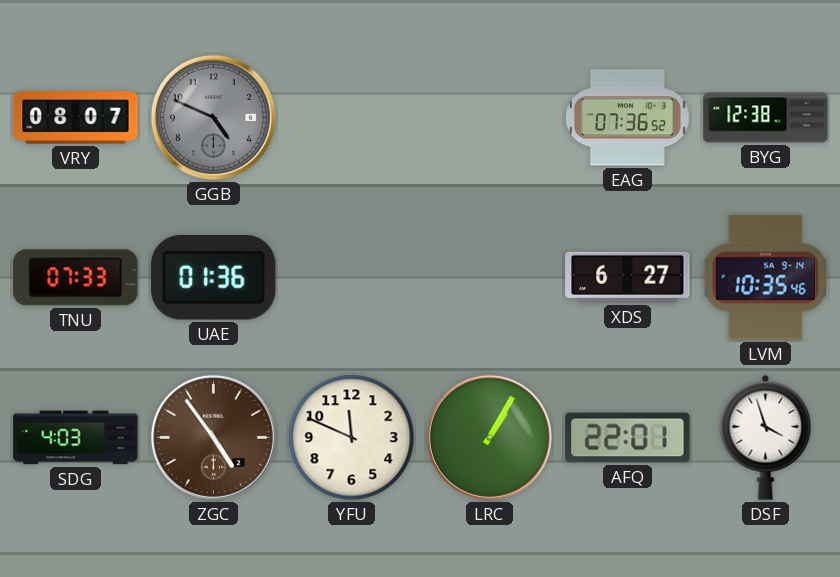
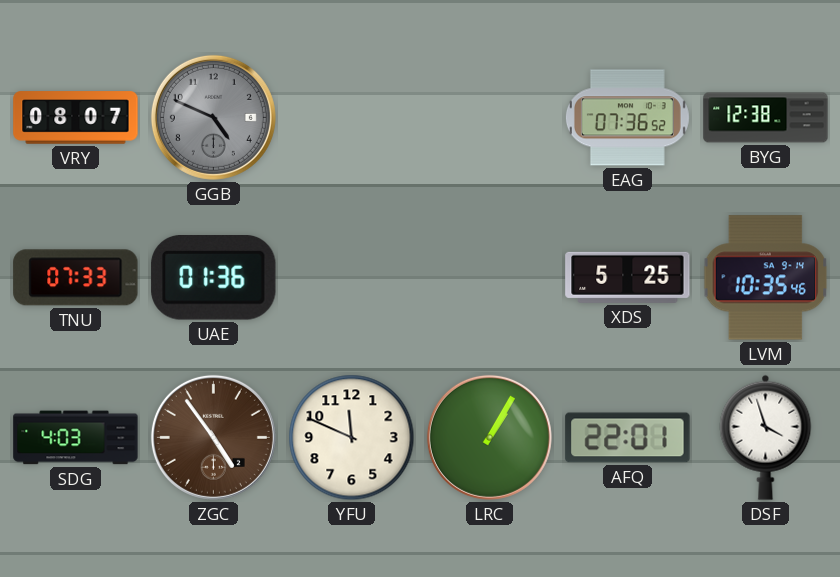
XDS: 6:27 -> 5:25 (628, 277)
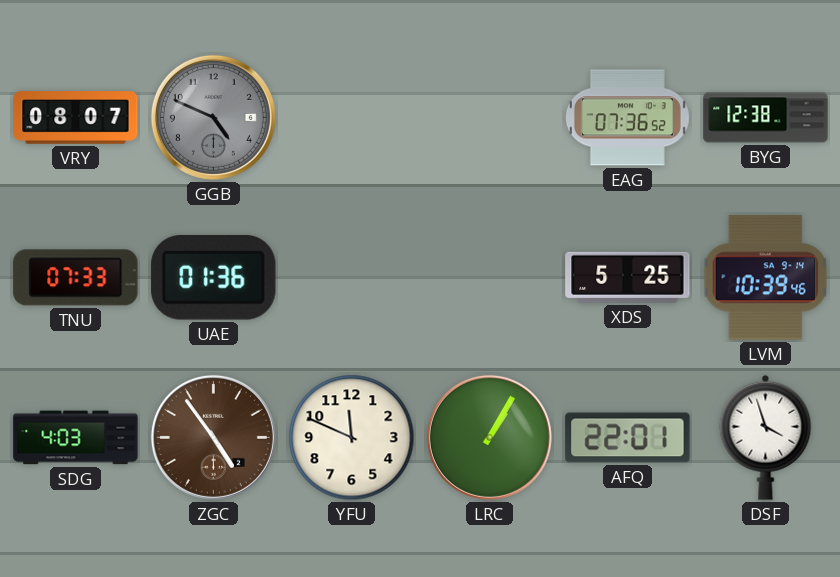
LVM: 10:35 -> 10:39 (766, 278)
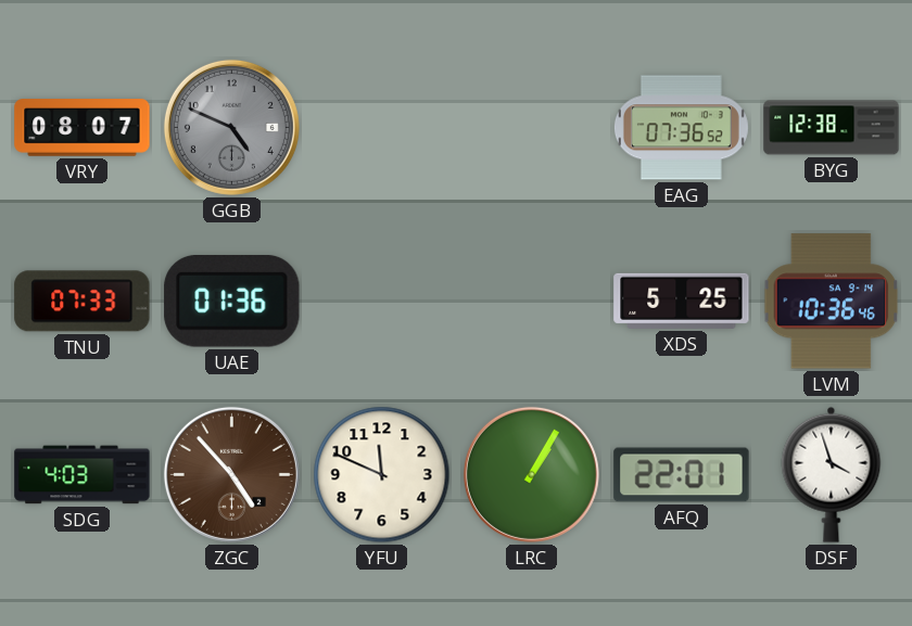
LVM: 10:39 -> 10:36 (832, 302)
ZGC: 4:54 -> 4:53 (231, 474)
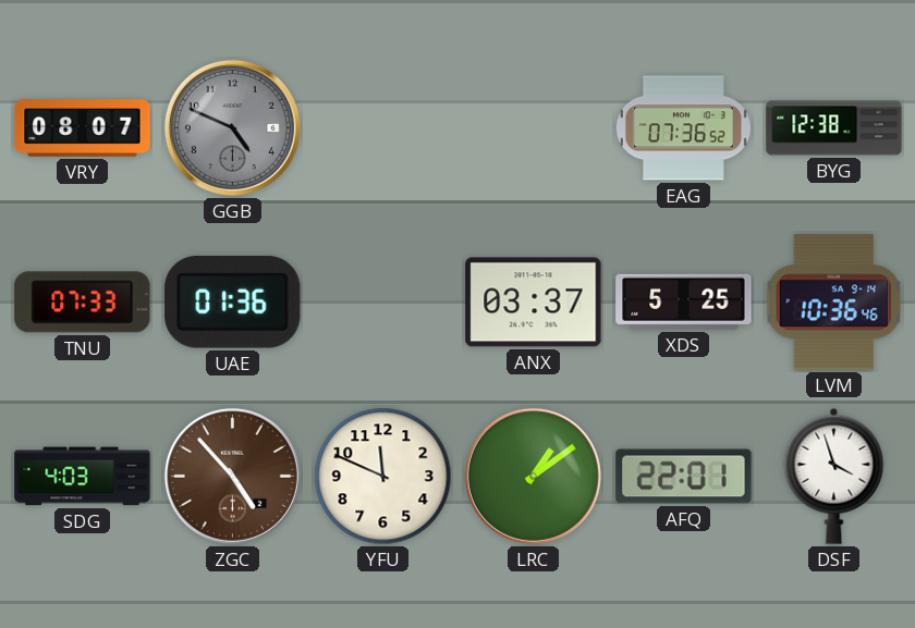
ANX: none -> 03:37 (534, 303)
LRC: 1:05 -> 1:09 (533, 476)
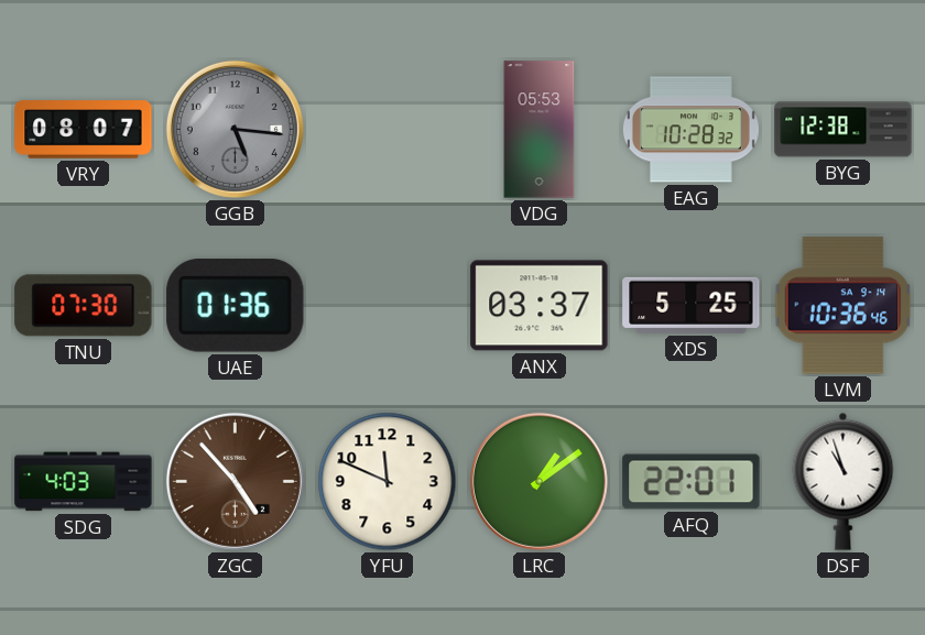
GGB: 4:49 -> 5:16 (235, 129)
VDG: none -> 05:53 (540, 130)
EAG: 07:36 -> 10:28 (690, 130)
TNU: 07:33 -> 07:30 (84, 306)
DSF: 3:57 -> 10:57 (844, 481)
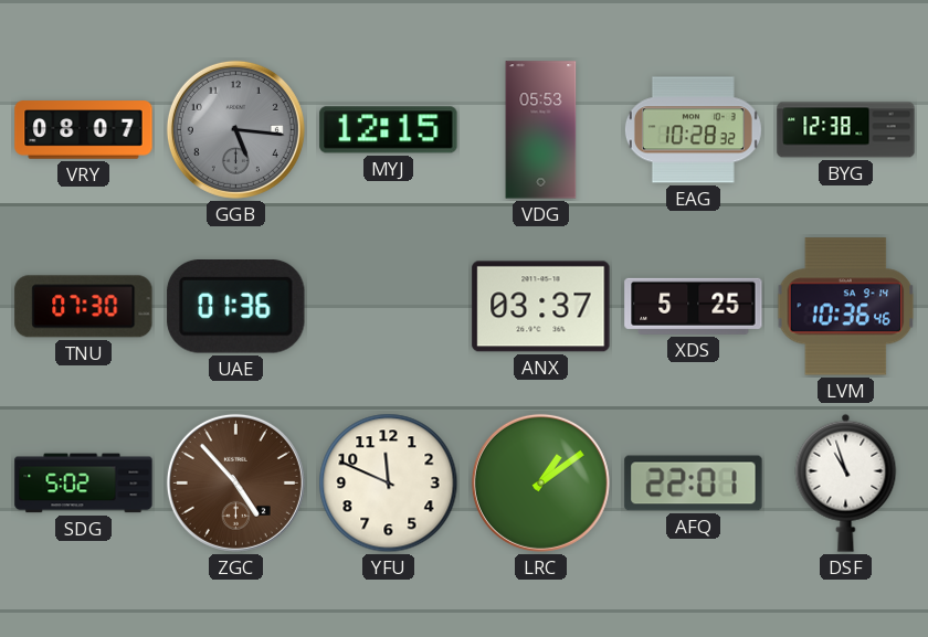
MYJ: none -> 12:15 (389, 130)
SDG: 4:03 -> 5:02 (84, 484)
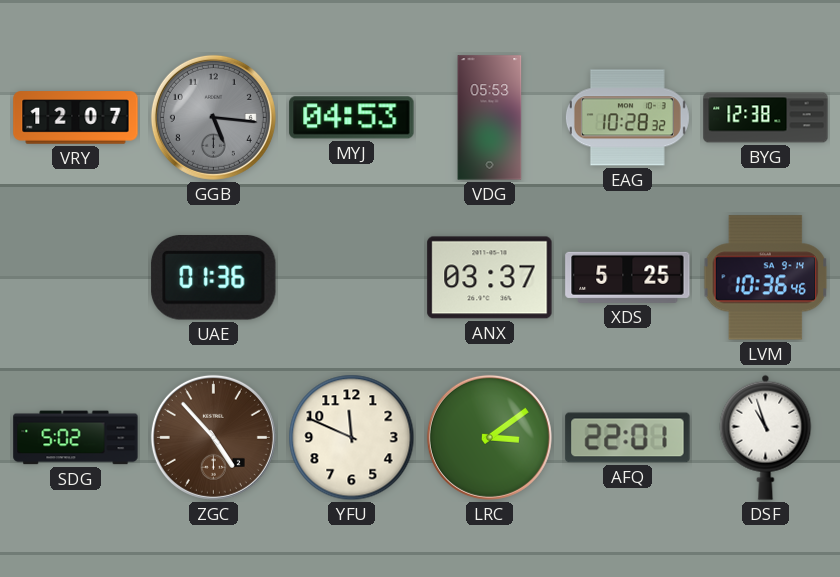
VRY: 08:07 -> 12:07 (76, 118)
MYJ: 12:15 -> 04:53 (352, 118)
TNU: 07:30 -> none (84, 307)
LRC: 1:09 -> 3:09 (489, 437)
